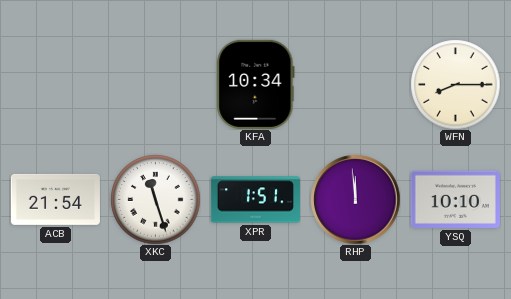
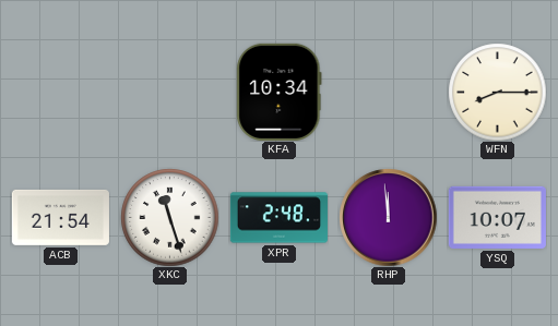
XPR: 1:51 -> 2:48 (278, 218)
YSQ: 10:10 -> 10:07 (497, 217)
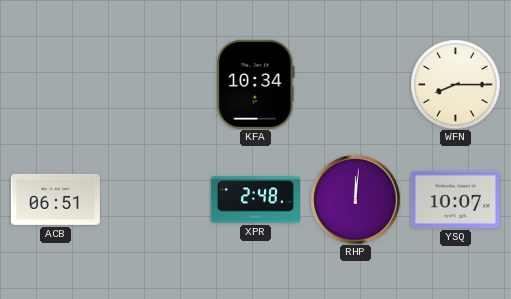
ACB: 21:54 -> 06:51 (55, 199)
XKC: 11:27 -> none (169, 217)
RHP: 11:59 -> 12:01 (355, 199)
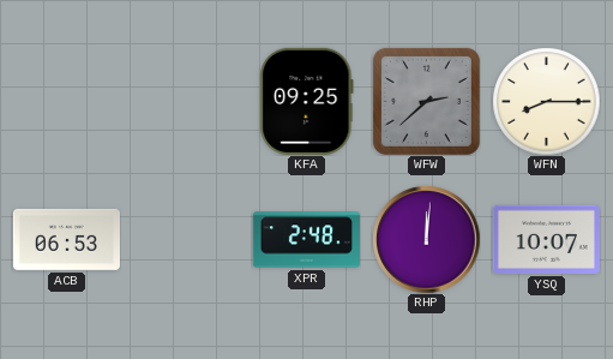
KFA: 10:34 -> 09:25 (307, 101)
WFW: none -> 2:38 (426, 101)
ACB: 06:51 -> 06:53 (66, 239)
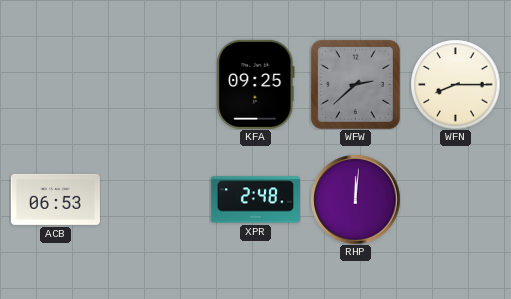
YSQ: 10:07 -> none (546, 239)
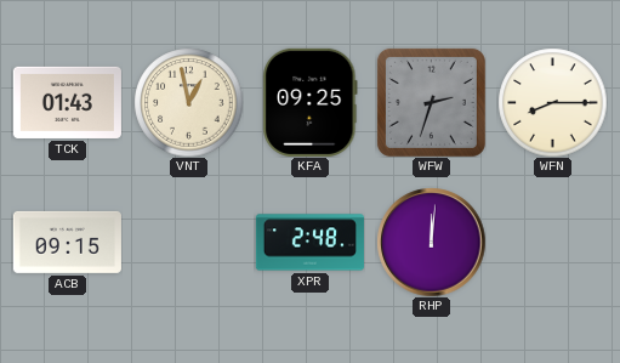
TCK: none -> 01:43 (67, 102)
VNT: none -> 12:58 (188, 102)
WFW: 2:38 -> 2:33 (431, 102)
ACB: 06:53 -> 09:15 (67, 242)
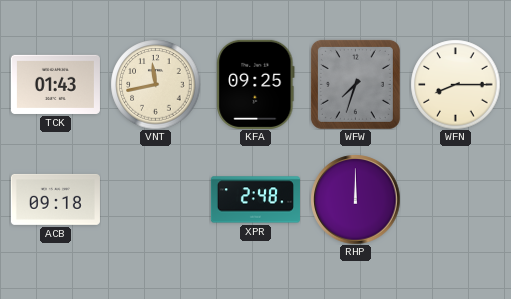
VNT: 12:58 -> 11:43 (155, 84)
WFW: 2:33 -> 7:33 (355, 84)
ACB: 09:15 -> 09:18 (55, 199)
RHP: 12:01 -> 12:00 (355, 199)
